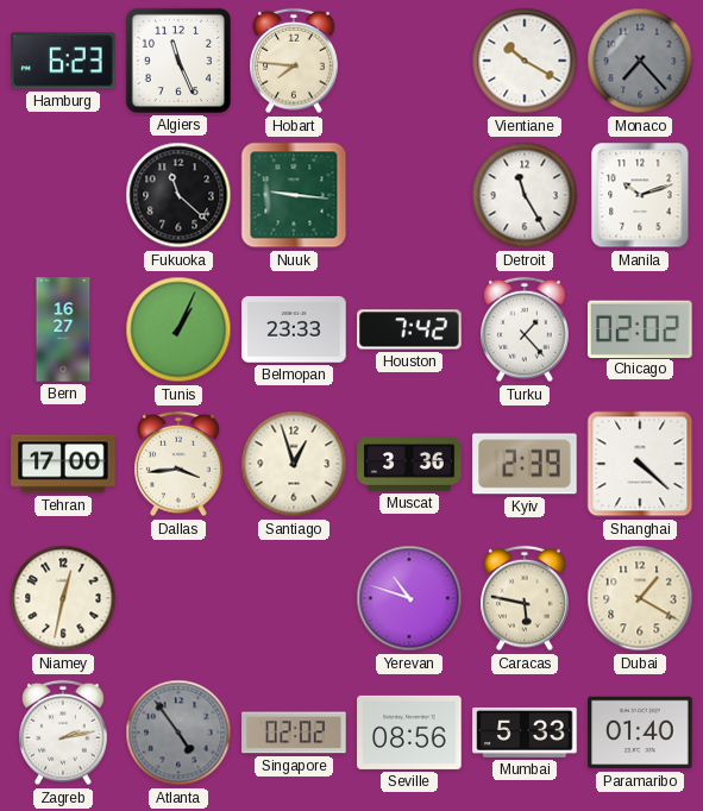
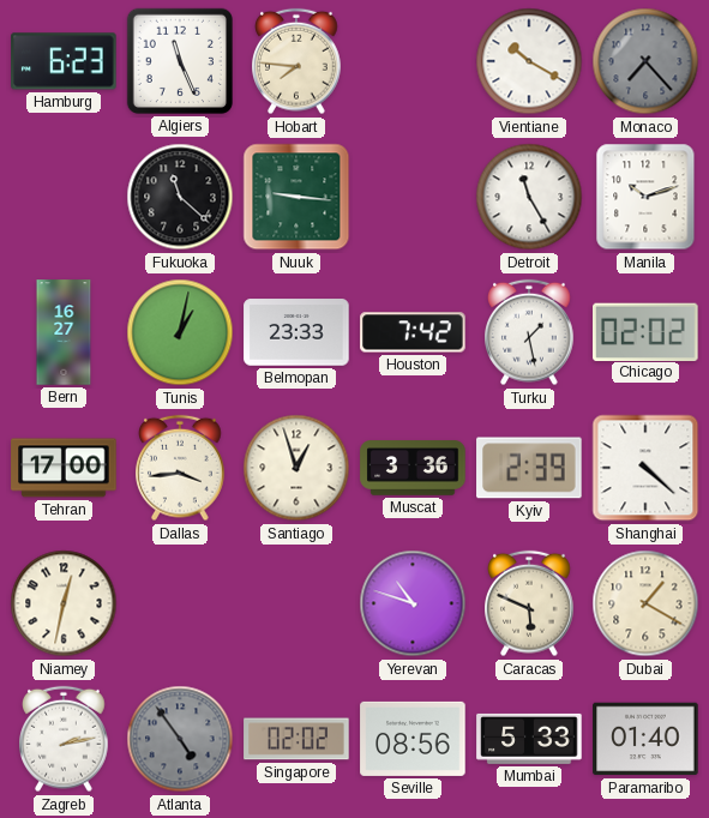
Tunis: 1:04 -> 1:02 (180, 332)
Turku: 1:23 -> 1:28 (529, 332)
Caracas: 5:47 -> 5:49 (529, 603)
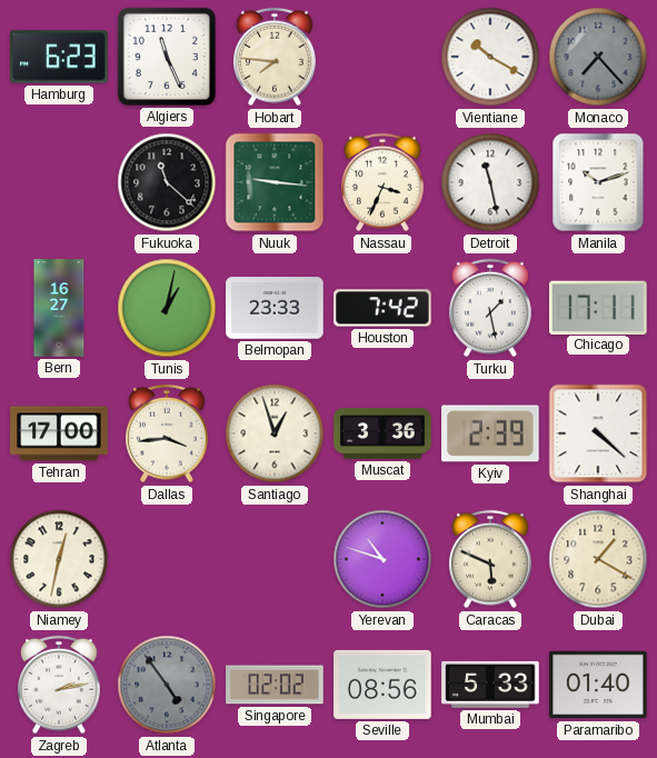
Nassau: none -> 3:34 (382, 182)
Detroit: 11:25 -> 11:28 (490, 182)
Chicago: 02:02 -> 17:11 (598, 307)
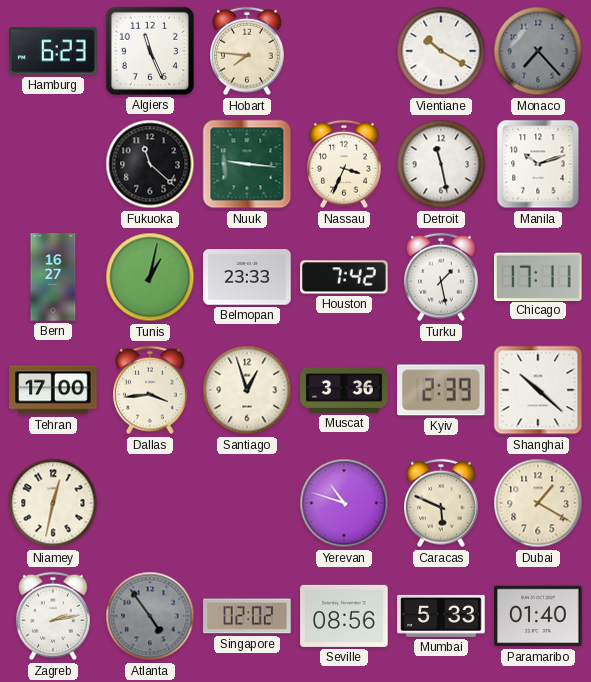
Shanghai: 4:22 -> 10:22 (538, 390)
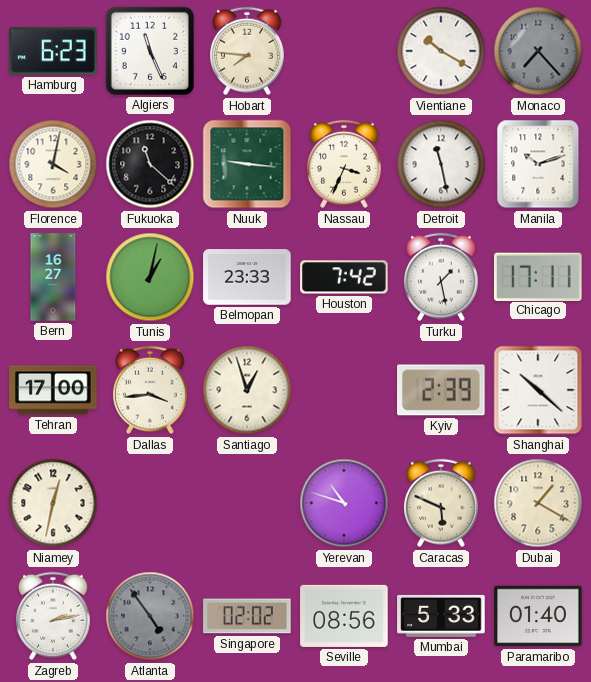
Florence: none -> 4:02 (53, 164)
Muscat: 3:36 -> none (344, 390)
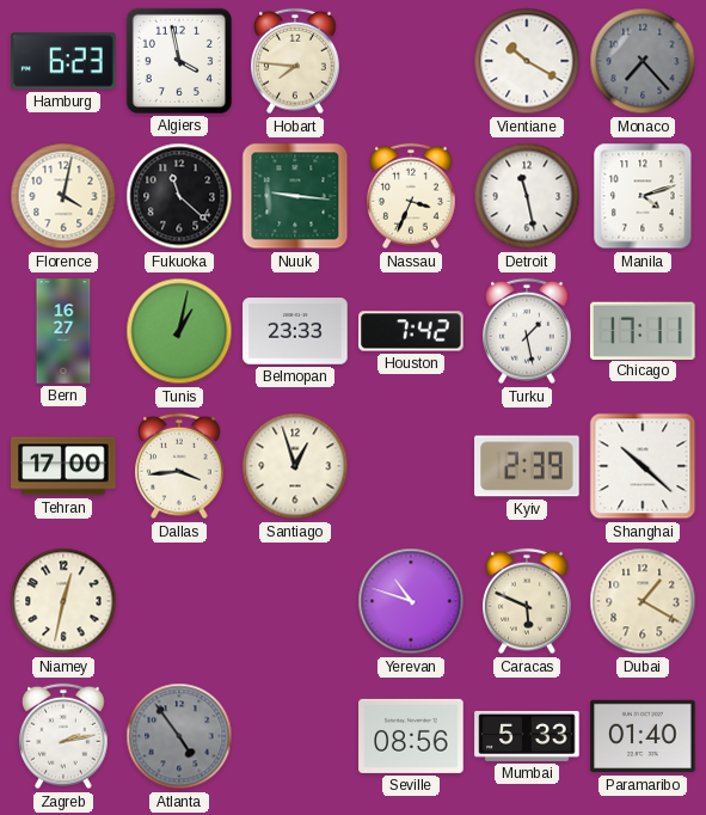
Algiers: 11:26 -> 3:58 (179, 61)
Manila: 10:12 -> 4:12 (643, 196)
Singapore: 02:02 -> none (247, 616)
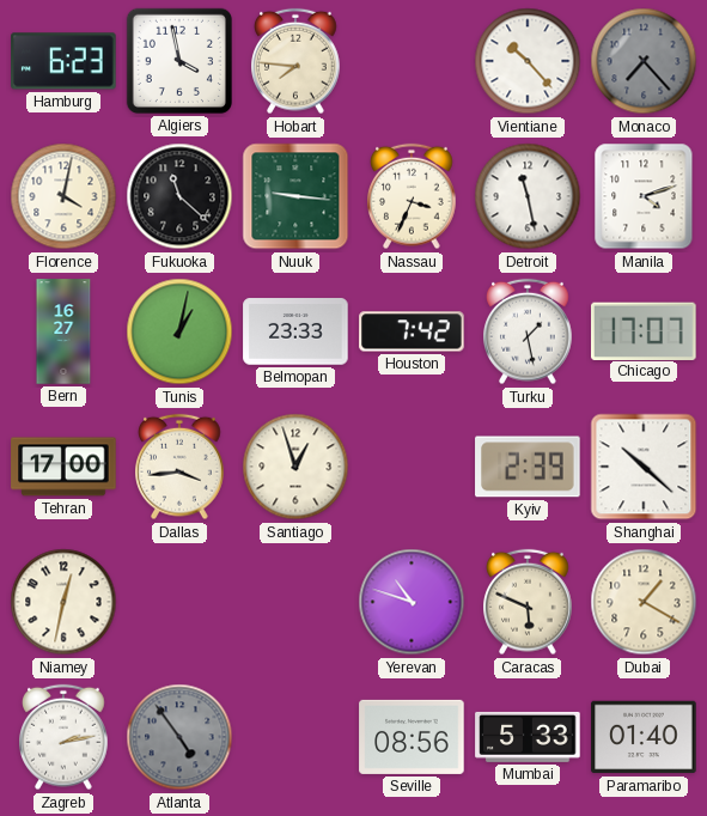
Vientiane: 10:20 -> 10:23 (528, 61)
Chicago: 17:11 -> 17:07 (644, 330)
